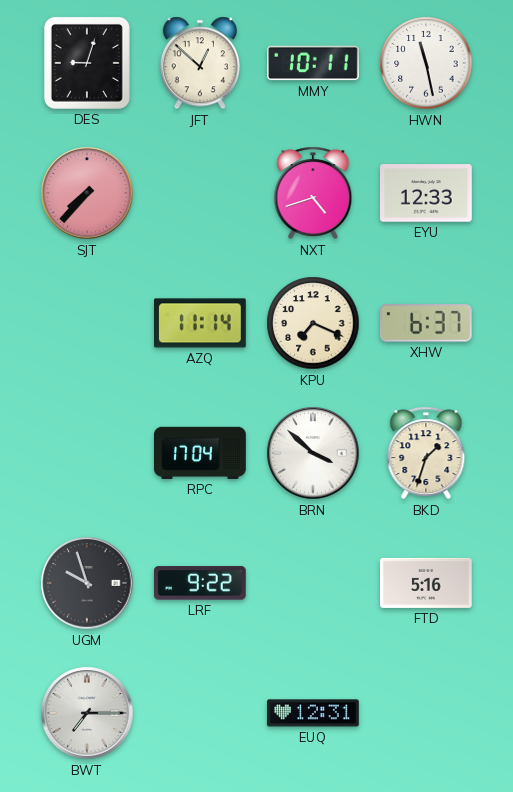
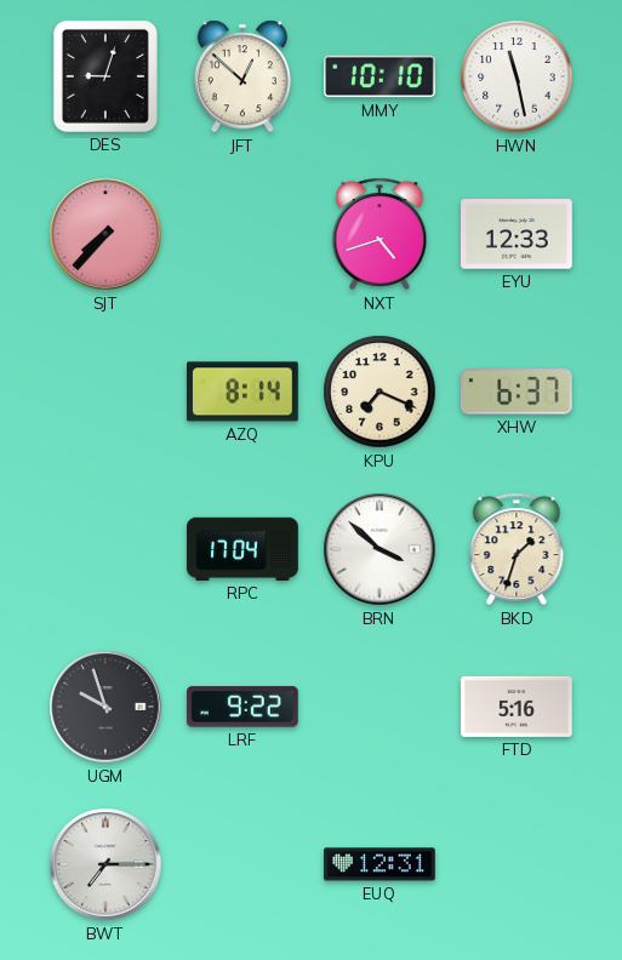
MMY: 10:11 -> 10:10 (381, 76)
AZQ: 11:14 -> 8:14 (244, 392)
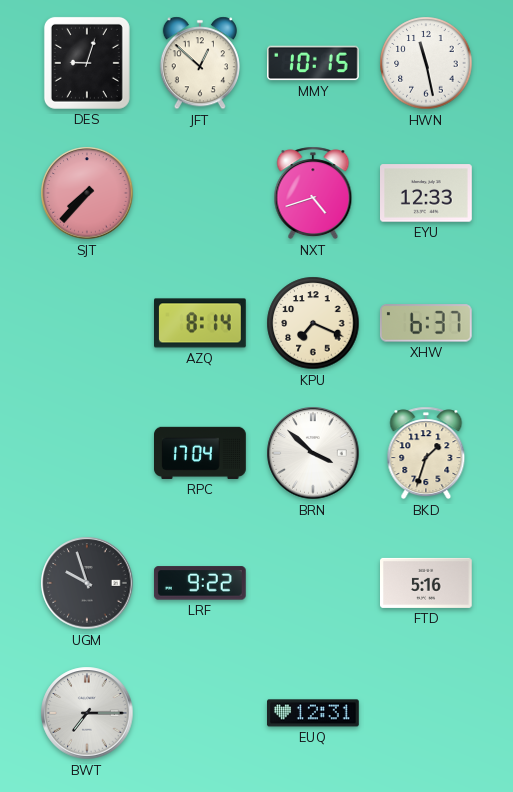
MMY: 10:10 -> 10:15 (314, 63)
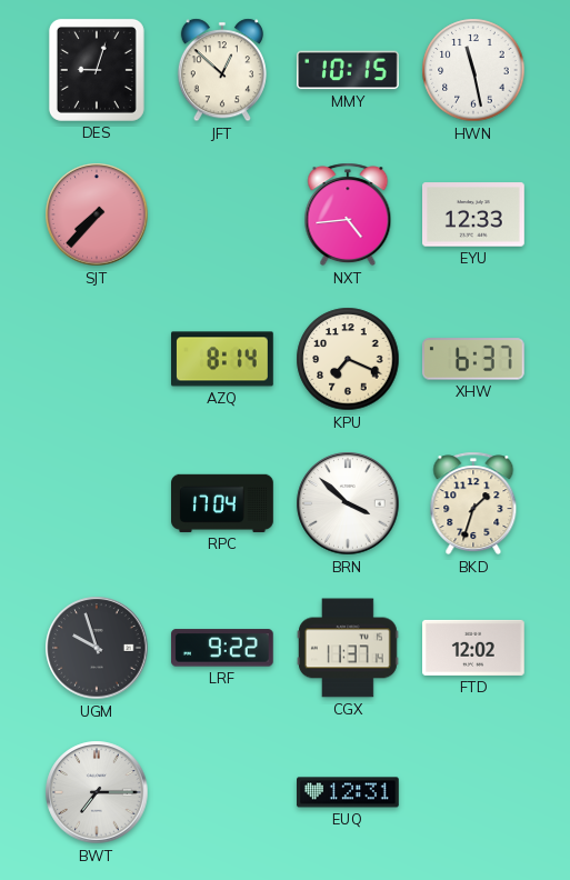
NXT: 4:42 -> 4:44 (348, 214)
CGX: none -> 11:37 (349, 648)
FTD: 5:16 -> 12:02 (474, 648)
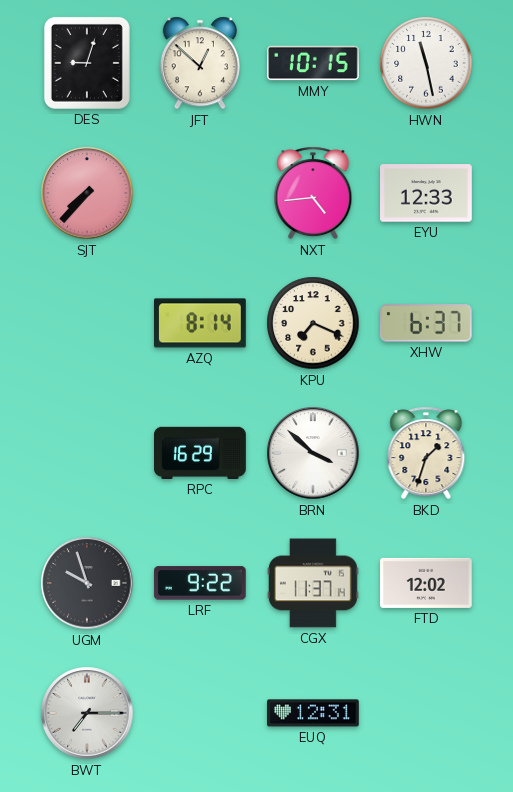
RPC: 17:04 -> 16:29 (201, 453)
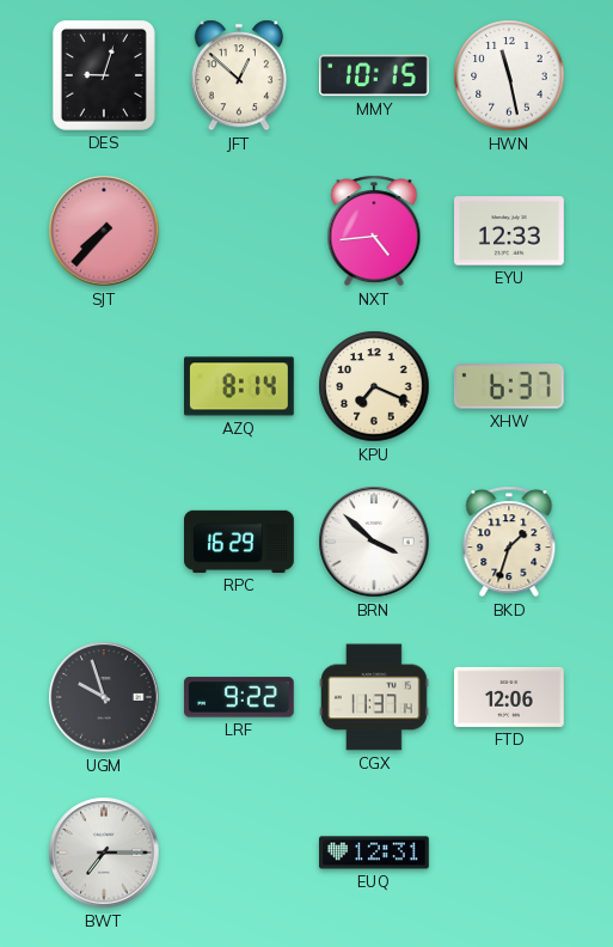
FTD: 12:02 -> 12:06 (510, 697)
